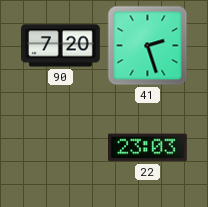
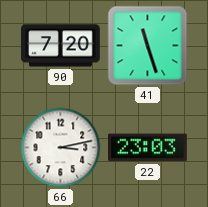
41: 2:27 -> 11:27 (148, 46)
66: none -> 3:13 (61, 148)
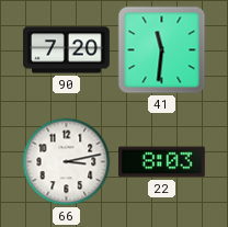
41: 11:27 -> 11:31 (162, 50)
22: 23:03 -> 8:03 (162, 162)
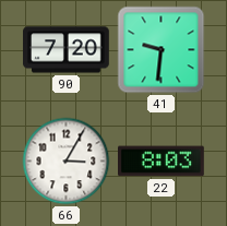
41: 11:31 -> 9:31 (162, 50)
66: 3:13 -> 3:05 (67, 162)
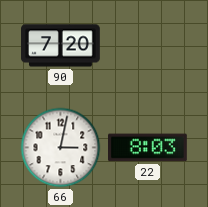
41: 9:31 -> none (162, 50)
66: 3:05 -> 3:02 (61, 148)
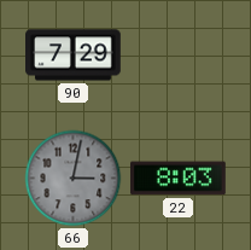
90: 7:20 -> 7:29 (74, 56)
66 dial: white -> grey (74, 179)
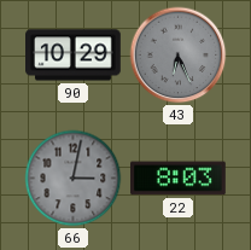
90: 7:29 -> 10:29 (74, 56)
43: none -> 6:26 (179, 56)
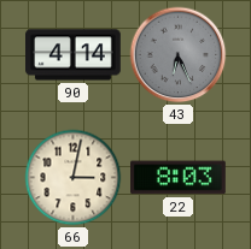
90: 10:29 -> 4:14 (74, 55)
66 dial: grey -> cream (74, 178)
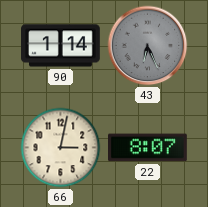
90: 4:14 -> 1:14 (61, 46)
22: 8:03 -> 8:07 (148, 148)
